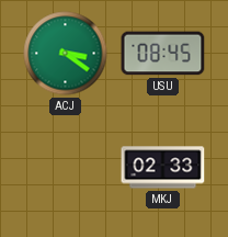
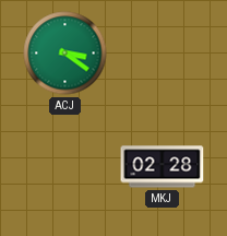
USU: 08:45 -> none (163, 54)
MKJ: 02:33 -> 02:28 (163, 167)
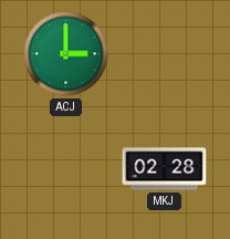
ACJ: 3:21 -> 3:00 (66, 54)
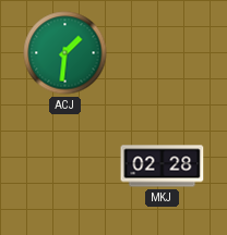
ACJ: 3:00 -> 1:31 (65, 53)
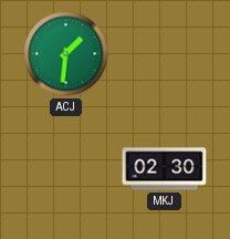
MKJ: 02:28 -> 02:30 (165, 169)
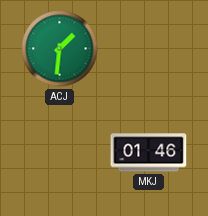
MKJ: 02:30 -> 01:46 (149, 153)
